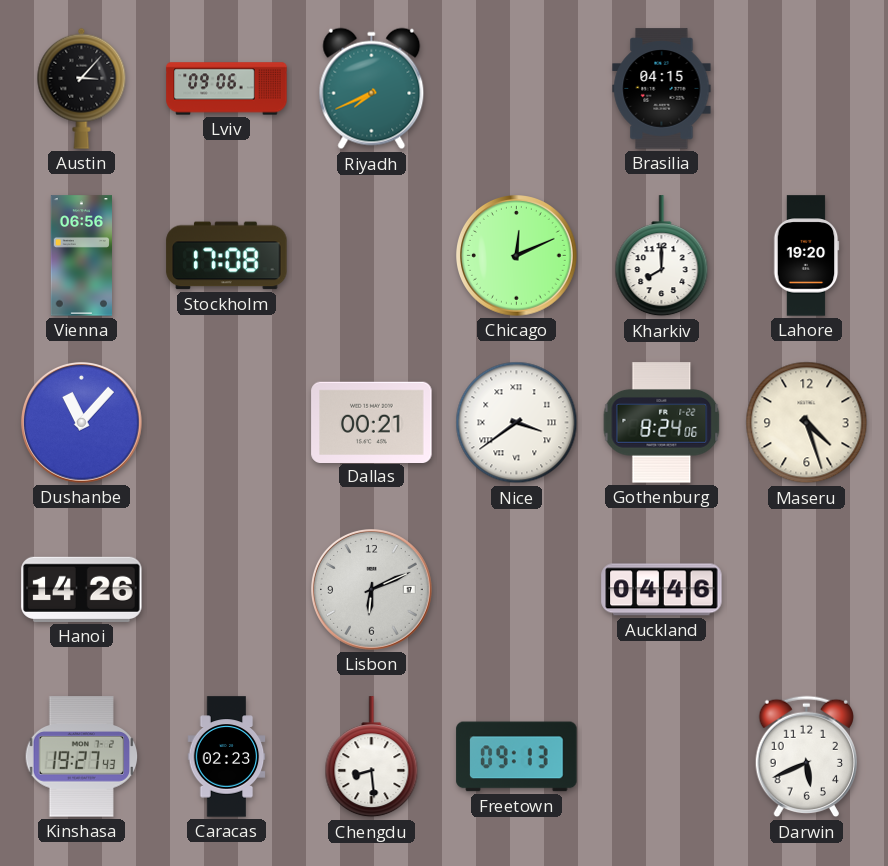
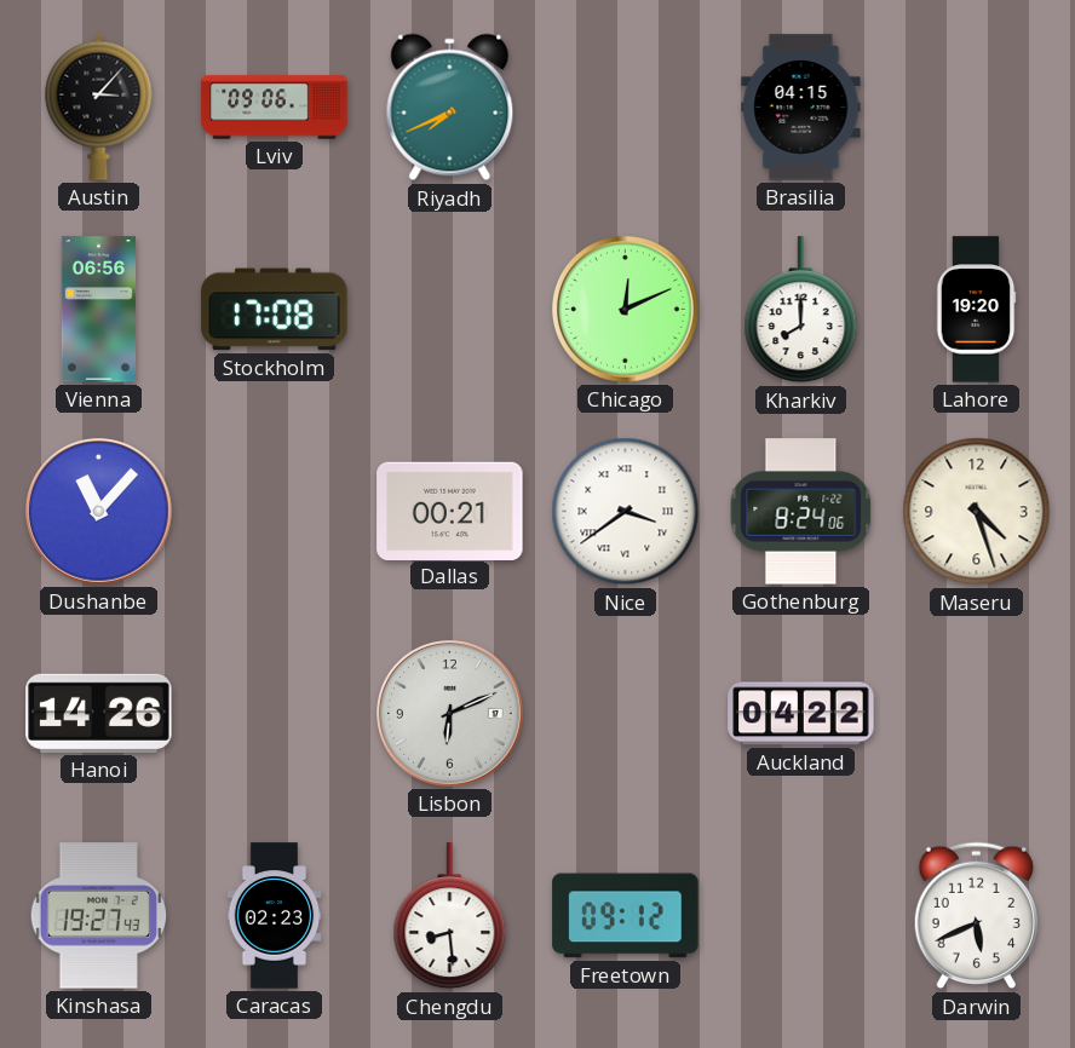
Auckland: 04:46 -> 04:22 (801, 714)
Freetown: 09:13 -> 09:12 (626, 916)
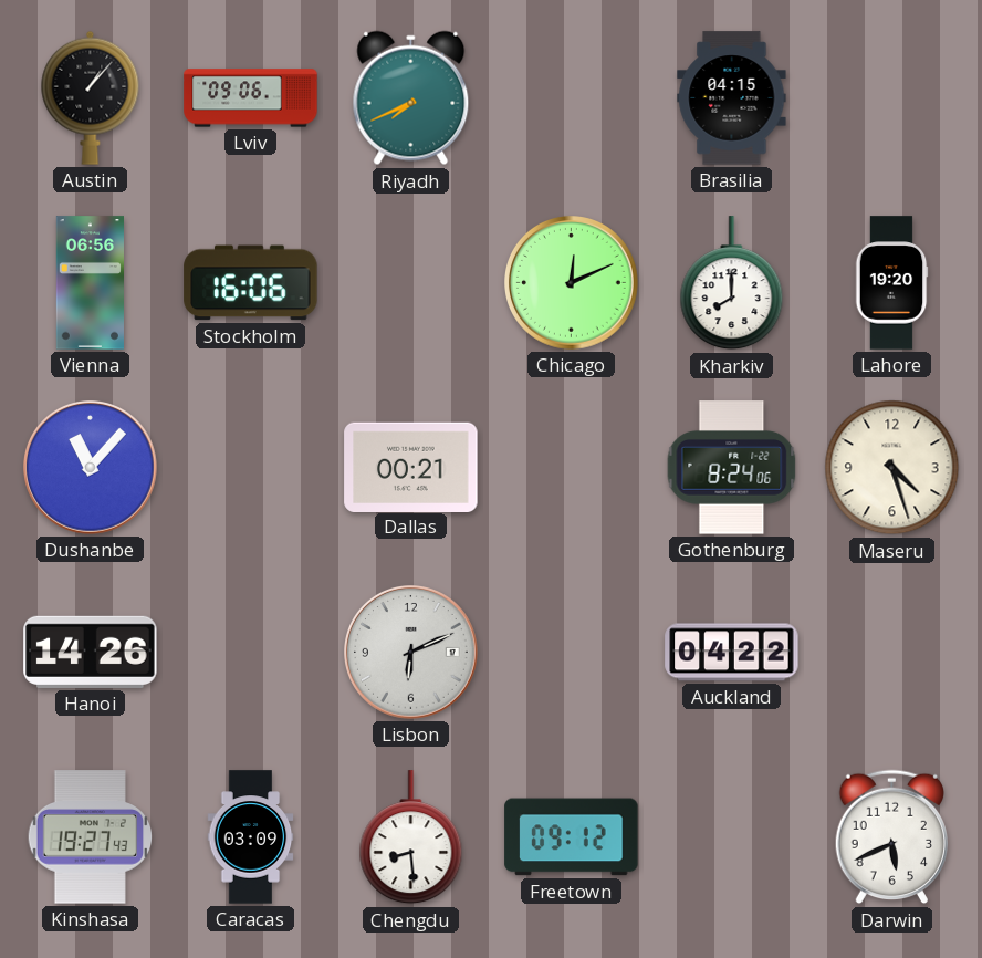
Austin: 3:07 -> 1:07 (91, 97)
Stockholm: 17:08 -> 16:06 (251, 283)
Nice: 3:39 -> none (626, 512)
Caracas: 02:23 -> 03:09 (251, 837)
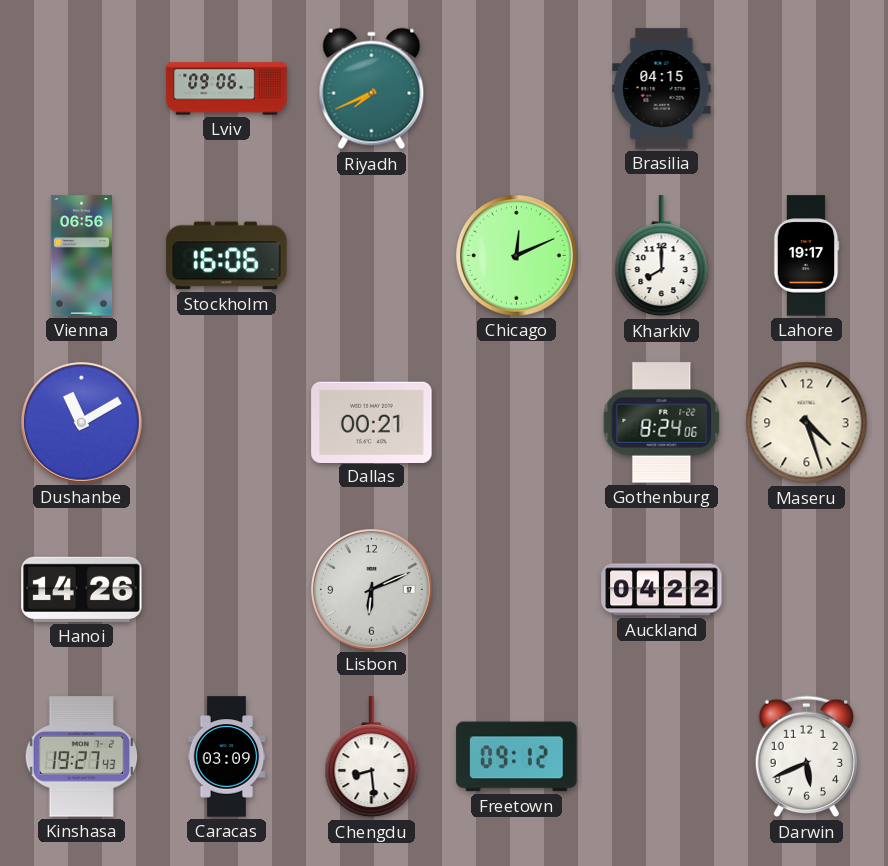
Austin: 1:07 -> none (91, 97)
Lahore: 19:20 -> 19:17 (806, 256)
Dushanbe: 11:07 -> 11:10 (82, 423)
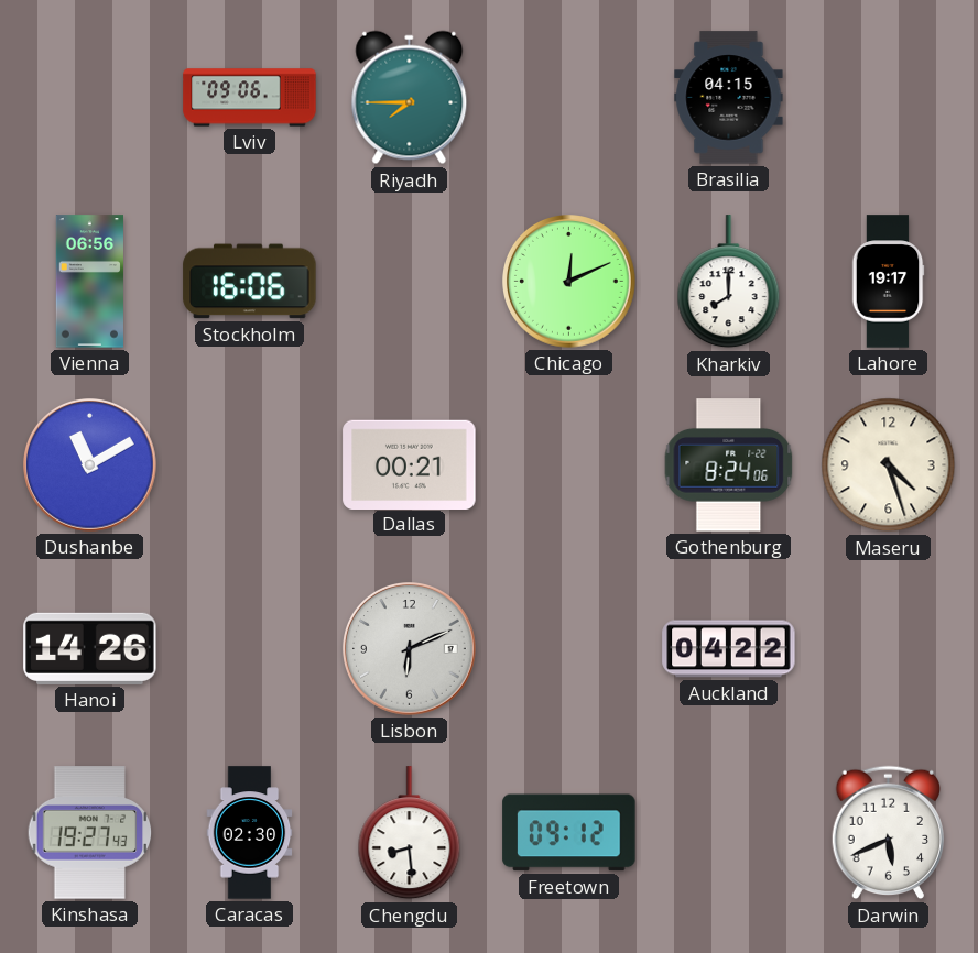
Riyadh: 7:41 -> 7:45 (410, 98)
Caracas: 03:09 -> 02:30 (250, 833)
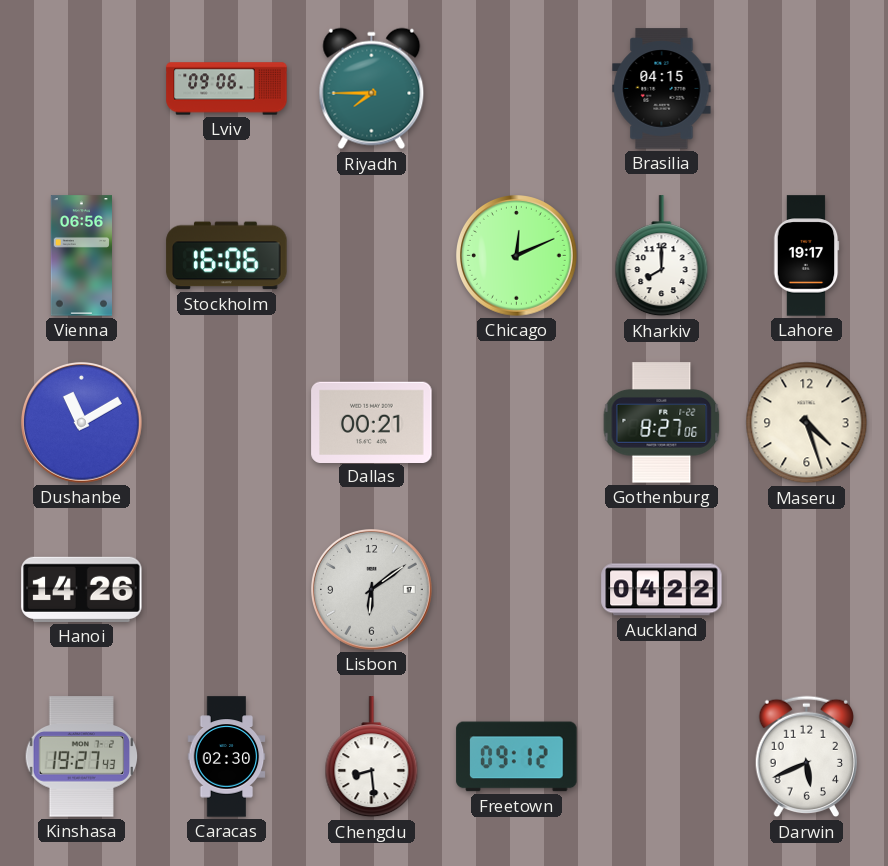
Gothenburg: 8:24 -> 8:27 (662, 423)
Lisbon: 6:11 -> 6:09 (372, 590)
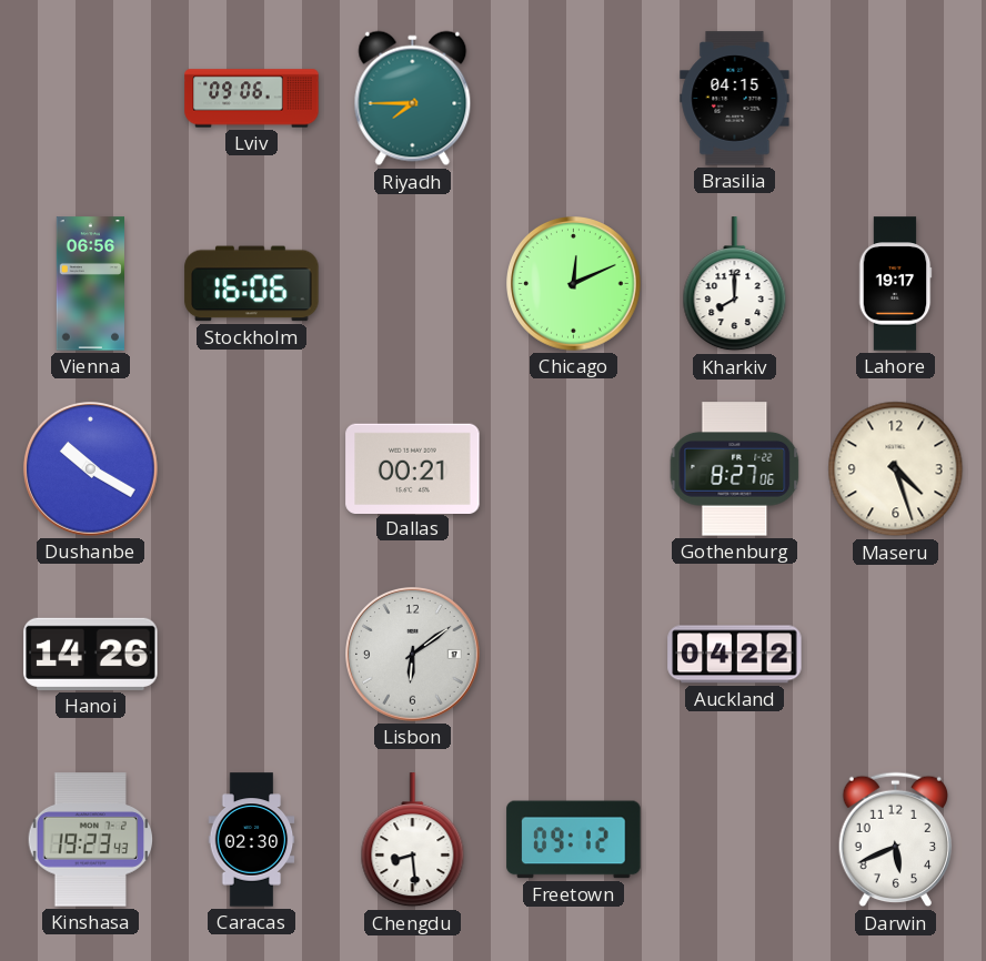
Dushanbe: 11:10 -> 10:20 (91, 469)
Kinshasa: 19:27 -> 19:23 (91, 840)
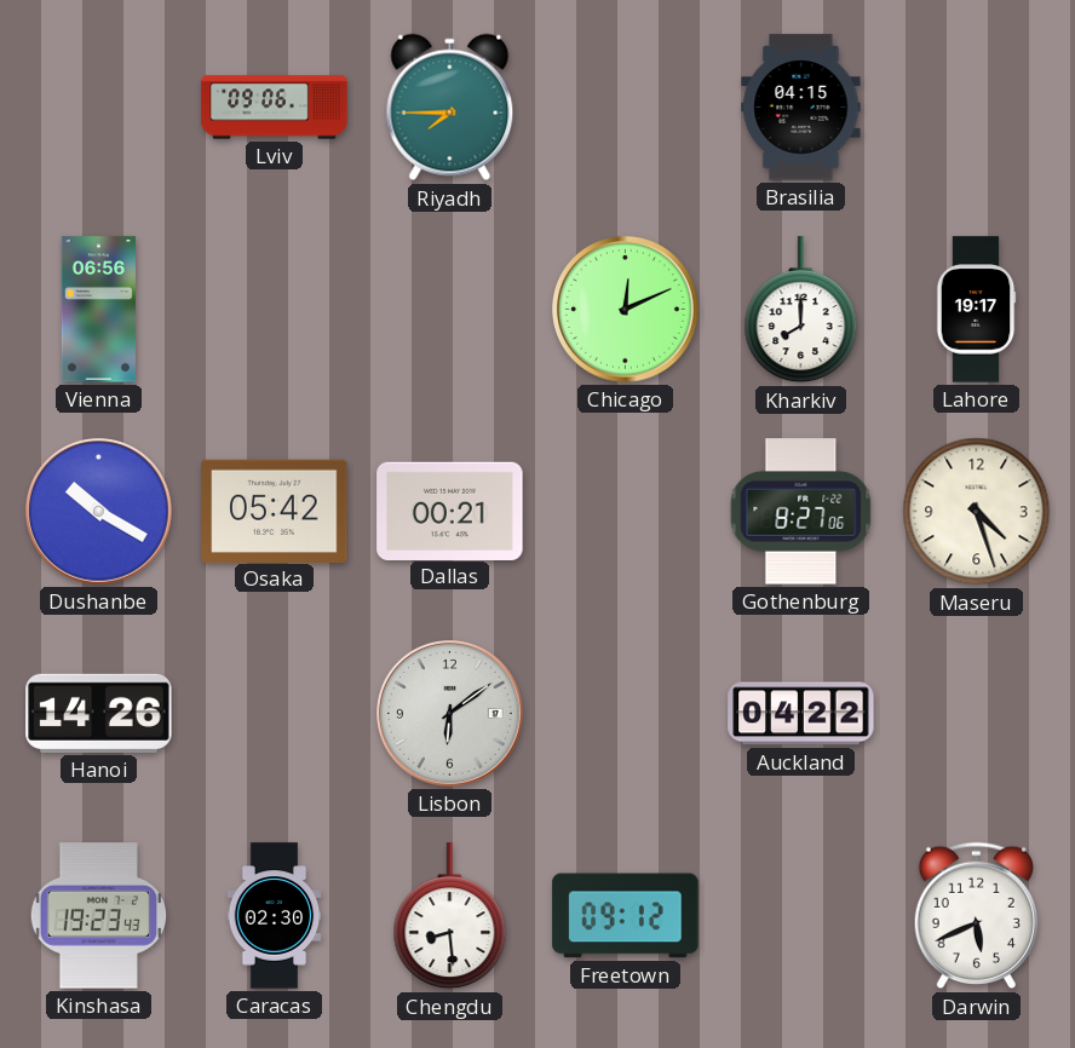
Stockholm: 16:06 -> none (252, 284)
Osaka: none -> 05:42 (275, 511)
